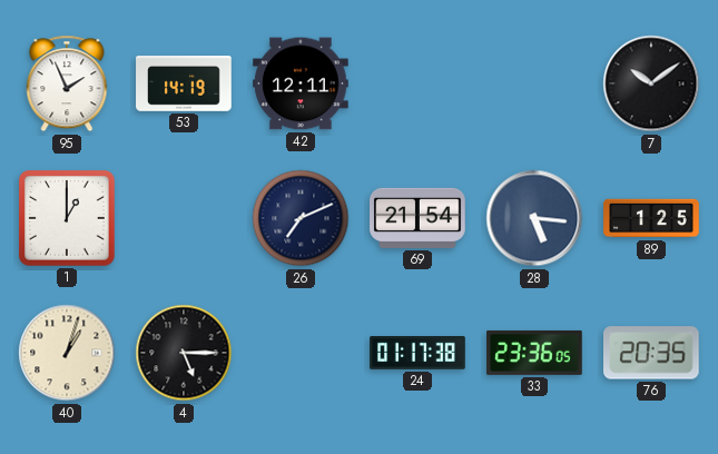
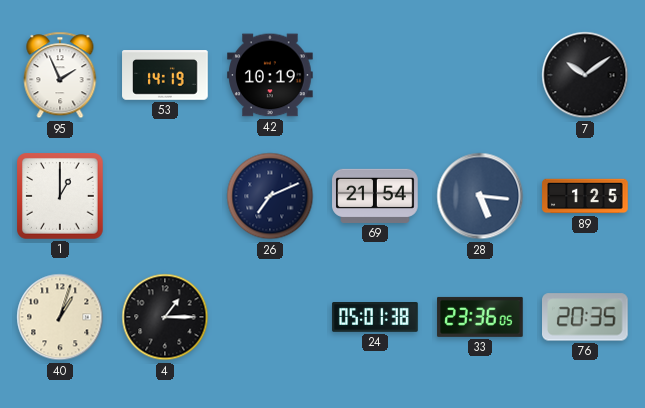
42: 12:11 -> 10:19 (270, 75)
4: 5:15 -> 1:15 (165, 317)
24: 01:17 -> 05:01 (375, 318)
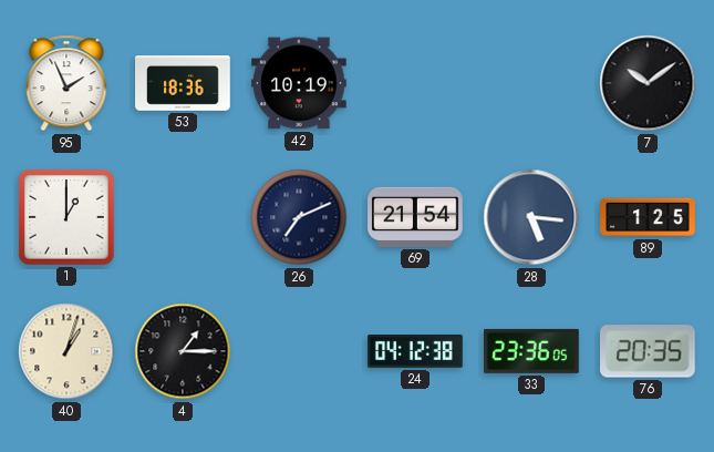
53: 14:19 -> 18:36 (183, 83)
24: 05:01 -> 04:12 (415, 352)
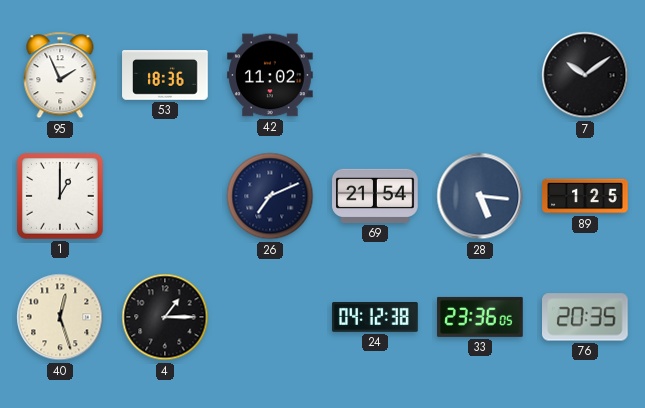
42: 10:19 -> 11:02 (270, 75)
40: 1:03 -> 12:27 (60, 317)
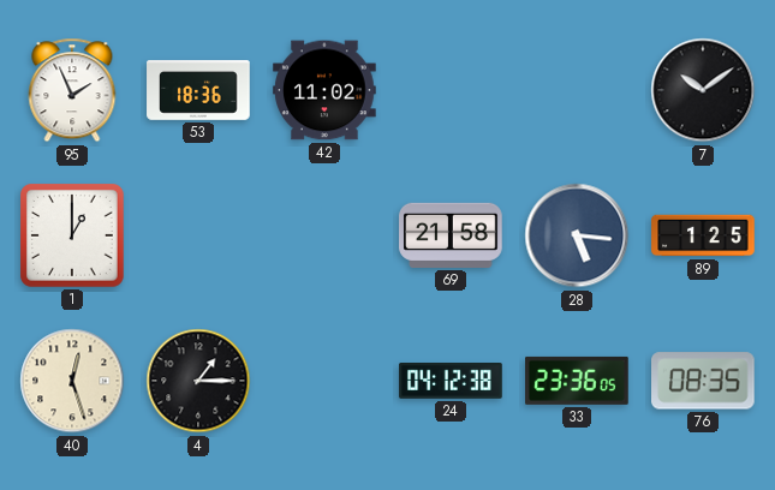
26: 7:11 -> none (270, 196)
69: 21:54 -> 21:58 (451, 235)
76: 20:35 -> 08:35 (704, 381)
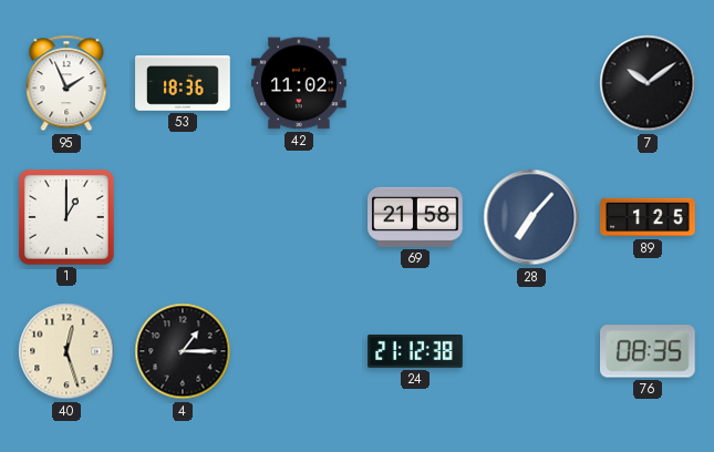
28: 5:16 -> 7:07 (531, 217)
24: 04:12 -> 21:12 (415, 352)
33: 23:36 -> none (577, 381)
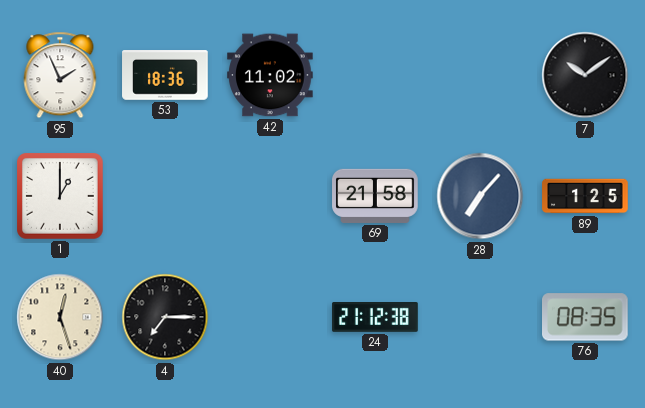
4: 1:15 -> 7:15 (165, 317)
